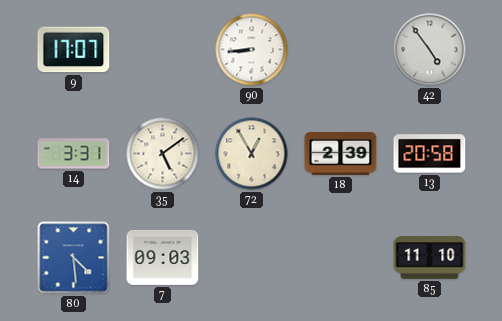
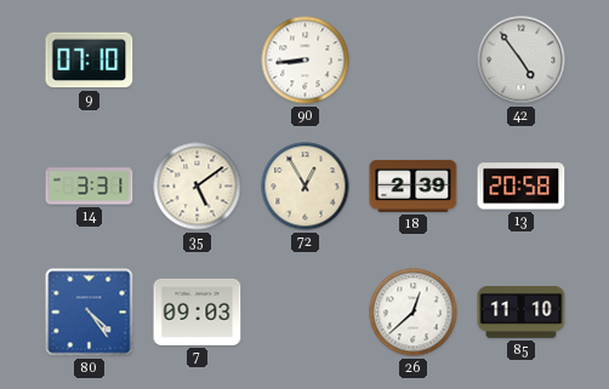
9: 17:07 -> 07:10 (90, 61)
80: 4:29 -> 4:24 (90, 313)
26: none -> 12:38 (414, 313)
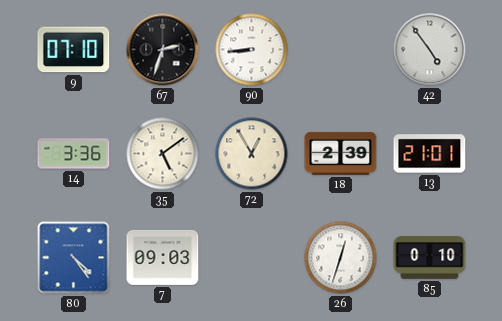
67: none -> 2:33 (163, 50)
14: 3:31 -> 3:36 (74, 154)
13: 20:58 -> 21:01 (430, 154)
26: 12:38 -> 12:33 (341, 258)
85: 11:10 -> 0:10 (430, 258)
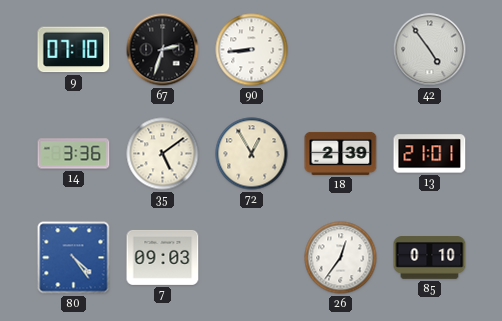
26: 12:33 -> 12:36 (341, 258)
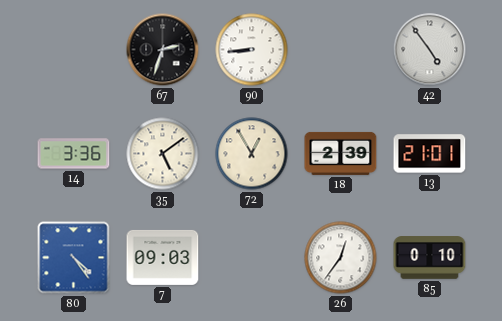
9: 07:10 -> none (74, 50)
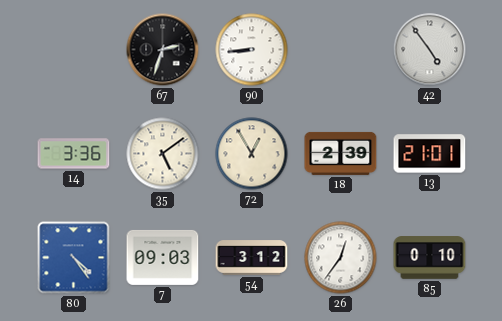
54: none -> 3:12 (252, 258)
